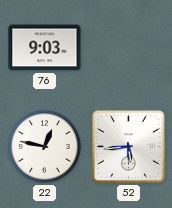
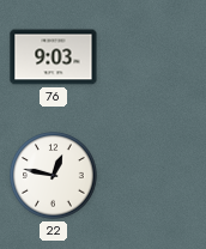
52: 5:44 -> none (128, 146)
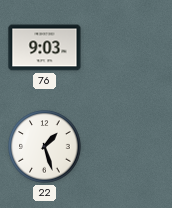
22: 12:47 -> 1:27 (45, 147)
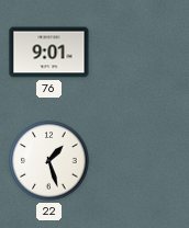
76: 9:03 -> 9:01 (49, 53)
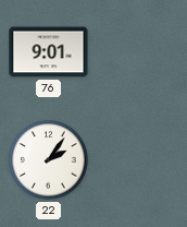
22: 1:27 -> 2:06 (49, 160)
